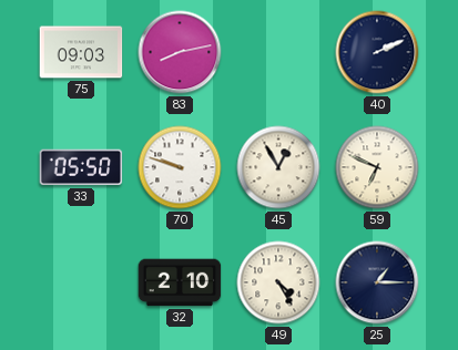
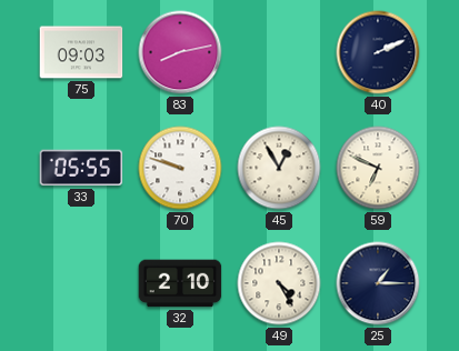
33: 05:50 -> 05:55 (81, 168)
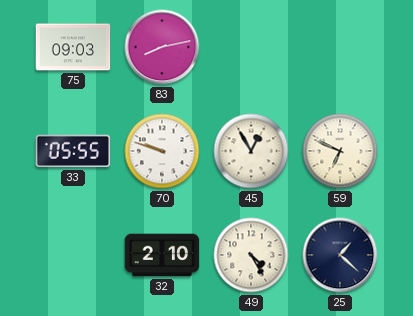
40: 2:11 -> none (378, 52)
25: 1:15 -> 1:22 (340, 255)
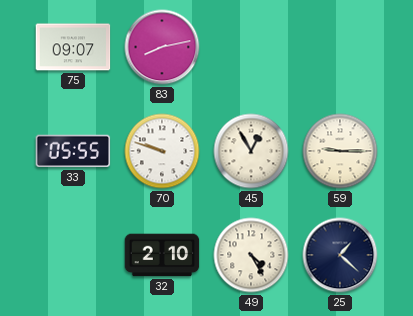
75: 09:03 -> 09:07 (73, 47)
59: 6:49 -> 9:15 (340, 151)
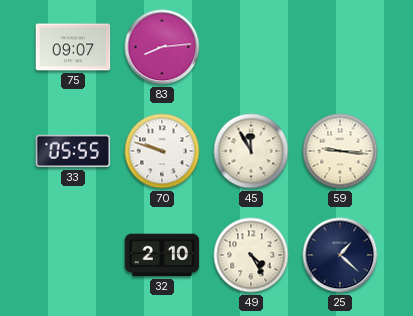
83: 8:13 -> 8:14 (162, 47)
45: 12:55 -> 11:55 (251, 151)
59: 9:15 -> 9:16 (340, 151)
